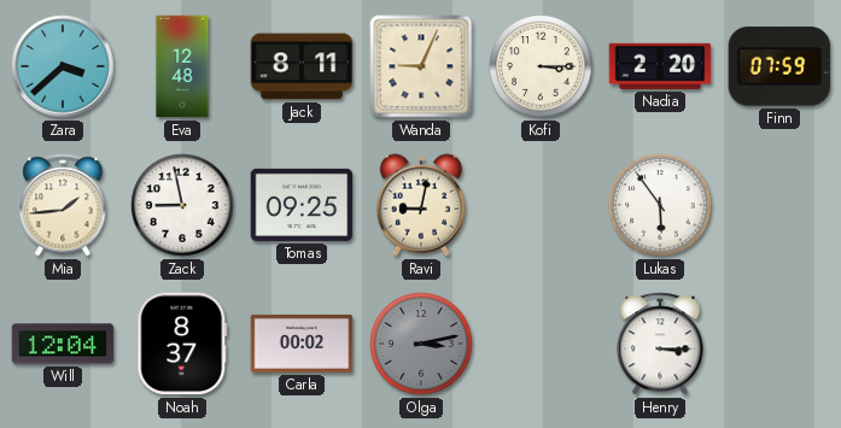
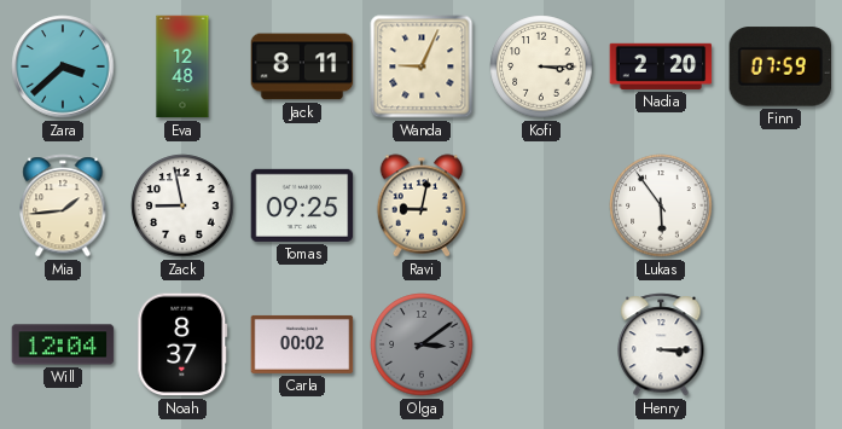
Olga: 3:13 -> 3:09 (422, 344)
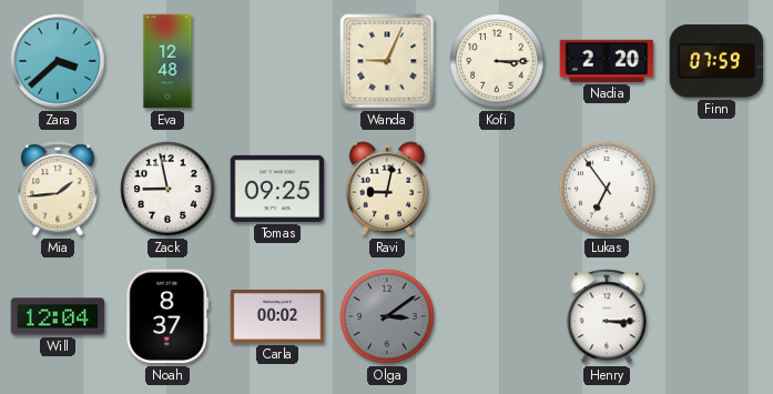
Jack: 8:11 -> none (302, 66)
Lukas: 5:54 -> 6:54 (607, 189)
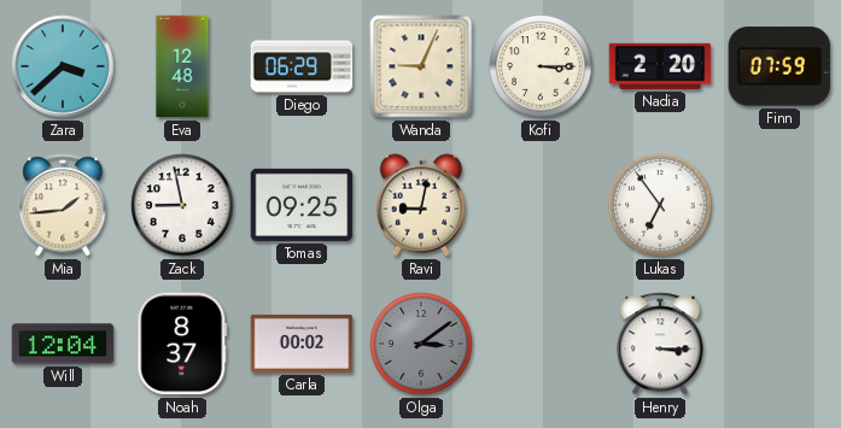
Diego: none -> 06:29 (302, 66)
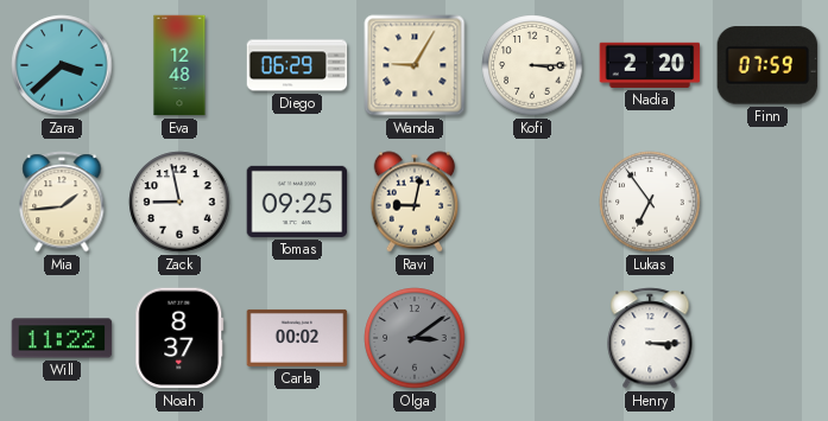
Wanda: 9:04 -> 9:05 (415, 65)
Will: 12:04 -> 11:22 (62, 338)
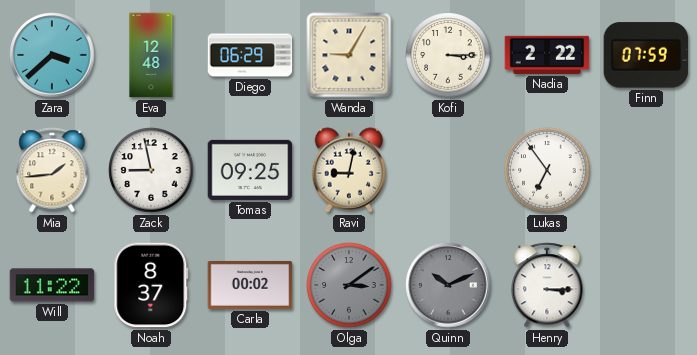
Nadia: 2:20 -> 2:22 (547, 55)
Quinn: none -> 10:11 (448, 285)
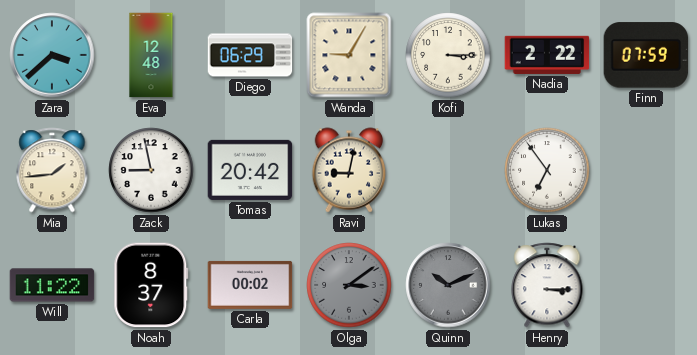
Tomas: 09:25 -> 20:42 (250, 170)
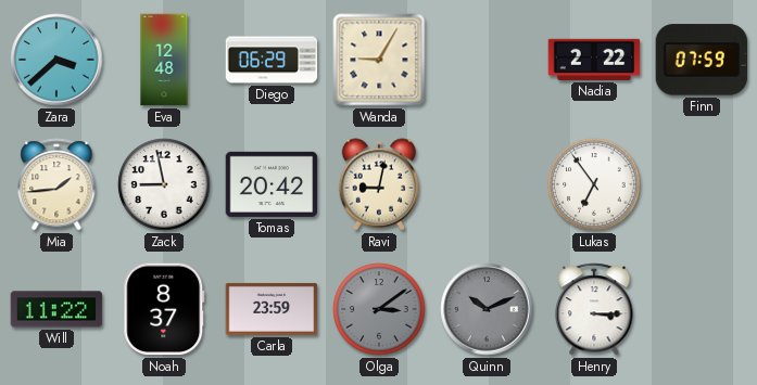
Kofi: 3:15 -> none (448, 55)
Carla: 00:02 -> 23:59 (272, 309)
